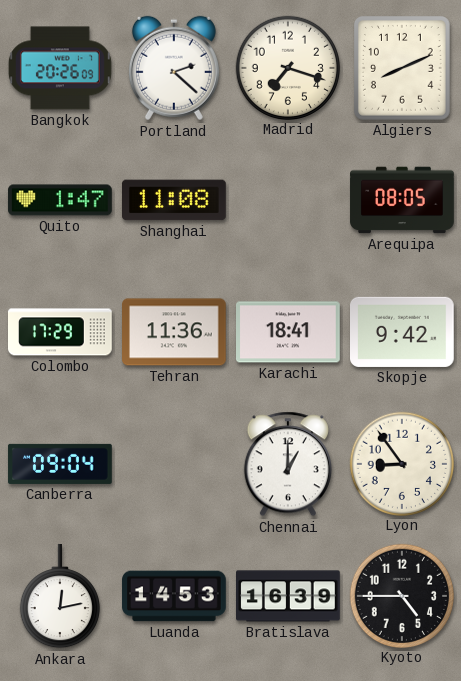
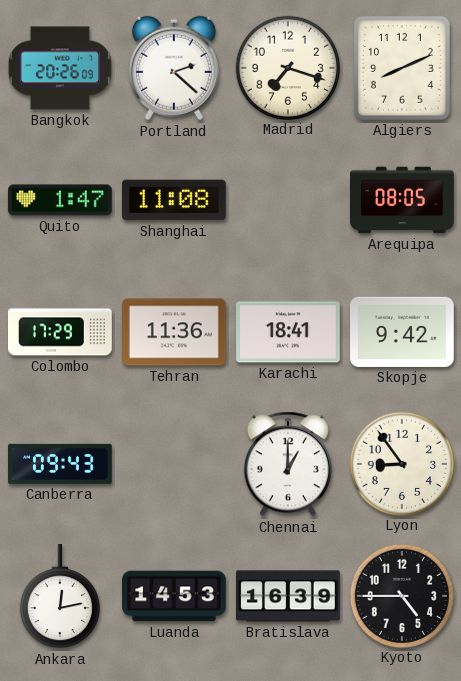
Canberra: 09:04 -> 09:43 (60, 464)
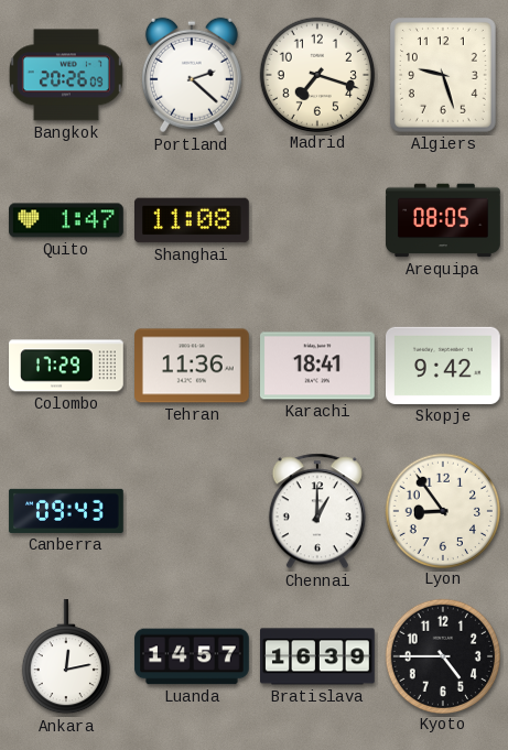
Algiers: 8:11 -> 9:27 (444, 76)
Luanda: 14:53 -> 14:57 (192, 656)
